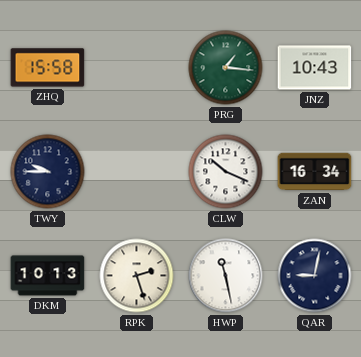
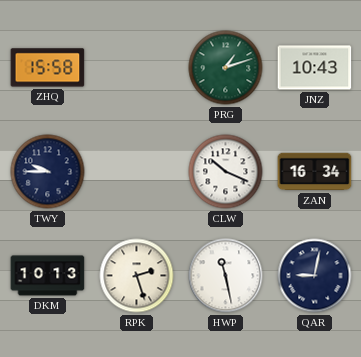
PRG: 1:16 -> 1:12 (226, 68)
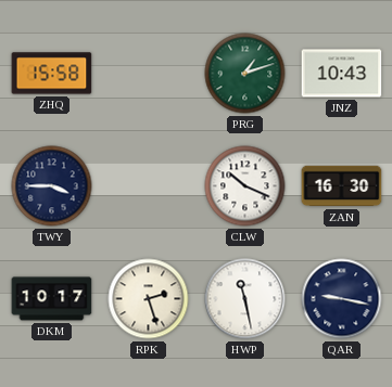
TWY: 9:45 -> 3:45 (52, 186)
ZAN: 16:34 -> 16:30 (342, 186)
DKM: 10:13 -> 10:17 (52, 299)
QAR: 9:02 -> 9:17 (342, 299)
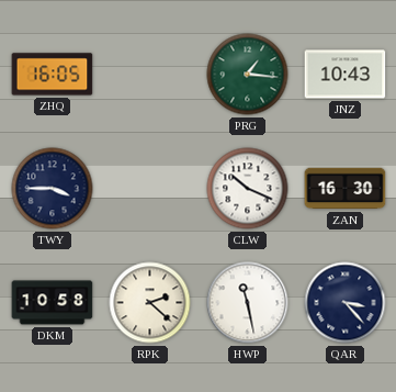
ZHQ: 15:58 -> 16:05 (53, 75)
PRG: 1:12 -> 1:16 (248, 75)
DKM: 10:17 -> 10:58 (53, 303)
RPK: 2:27 -> 2:22 (150, 303)
QAR: 9:17 -> 3:23 (346, 303)
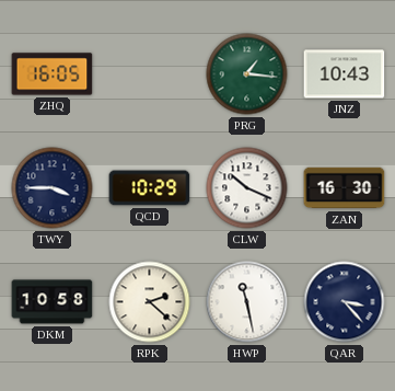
QCD: none -> 10:29 (150, 188)
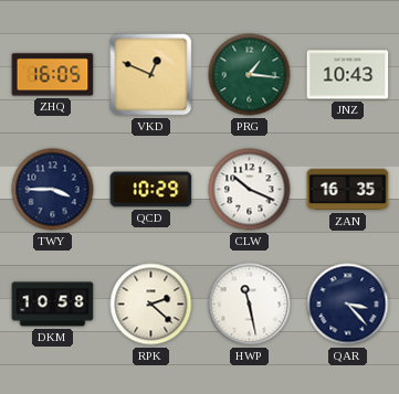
VKD: none -> 12:49 (151, 75)
ZAN: 16:30 -> 16:35 (348, 190)
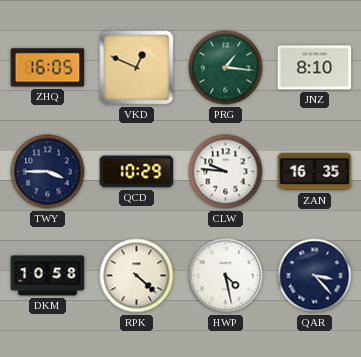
JNZ: 10:43 -> 8:10 (315, 68)
CLW: 10:19 -> 9:46 (226, 172)
RPK: 2:22 -> 4:22 (137, 276)
HWP: 11:28 -> 4:28 (226, 276)
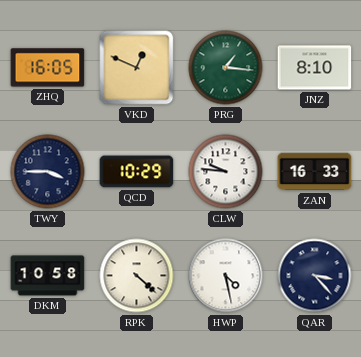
ZAN: 16:35 -> 16:33 (315, 172)
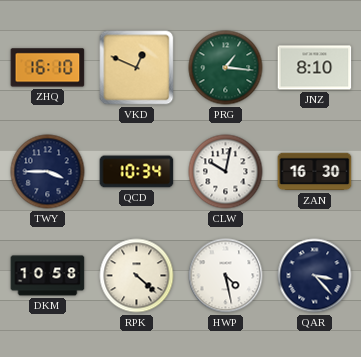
ZHQ: 16:05 -> 16:10 (48, 68)
QCD: 10:29 -> 10:34 (137, 172)
CLW: 9:46 -> 10:02 (226, 172)
ZAN: 16:33 -> 16:30 (315, 172)
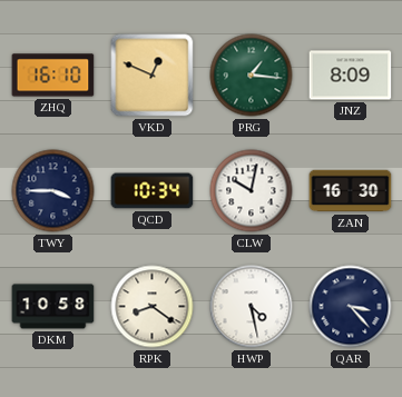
JNZ: 8:10 -> 8:09 (351, 76)
RPK: 4:22 -> 8:21 (153, 307)
